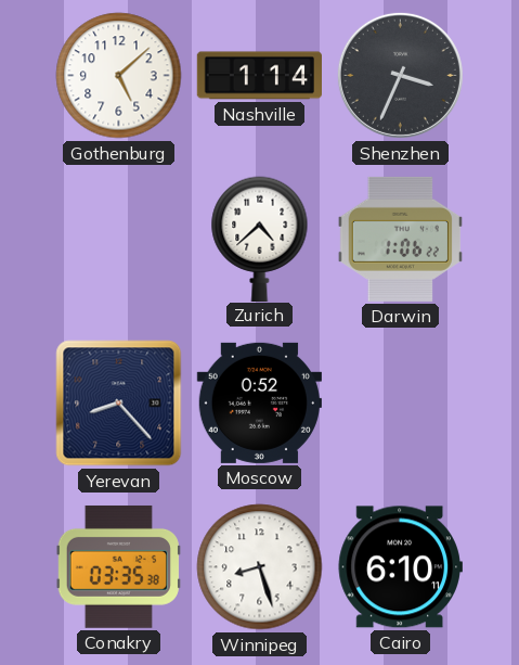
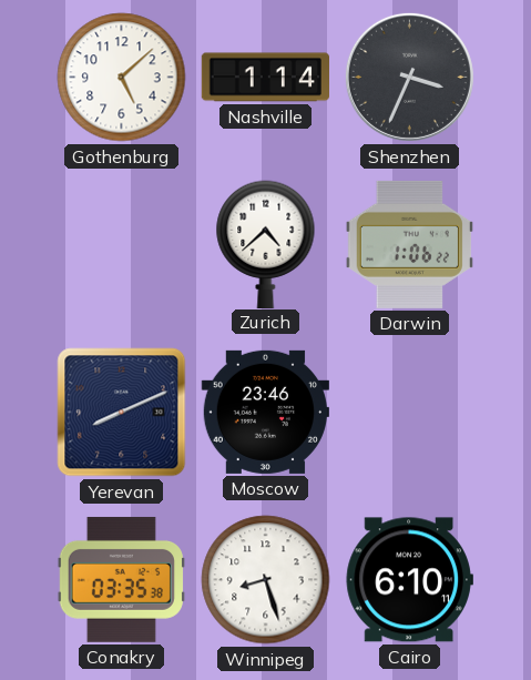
Yerevan: 8:23 -> 8:11 (122, 413)
Moscow: 0:52 -> 23:46 (265, 412)
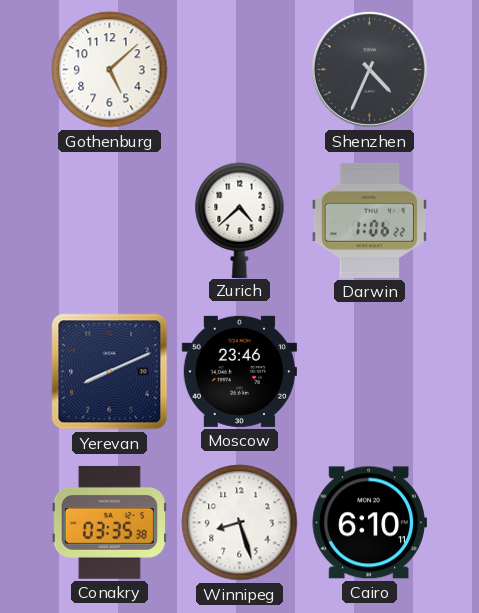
Nashville: 1:14 -> none (265, 78)
Shenzhen: 3:34 -> 4:34 (369, 69)
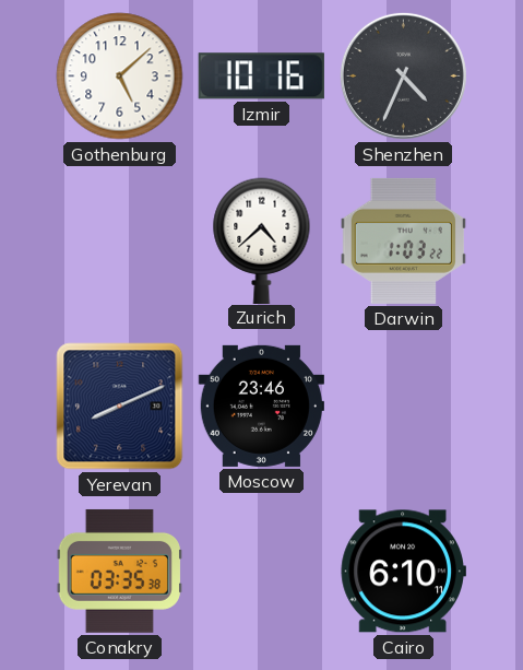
Izmir: none -> 10:16 (261, 77)
Darwin: 1:06 -> 1:03 (403, 240)
Winnipeg: 8:27 -> none (240, 523)
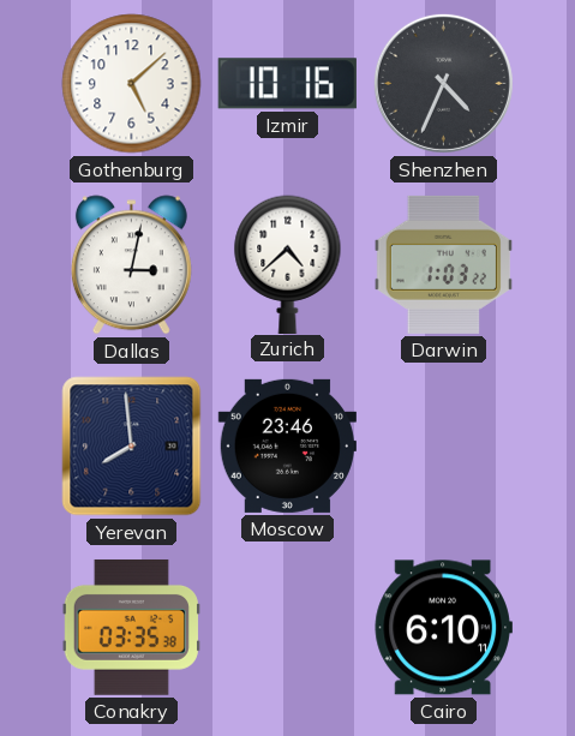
Dallas: none -> 3:02 (131, 265)
Yerevan: 8:11 -> 7:59 (132, 447)
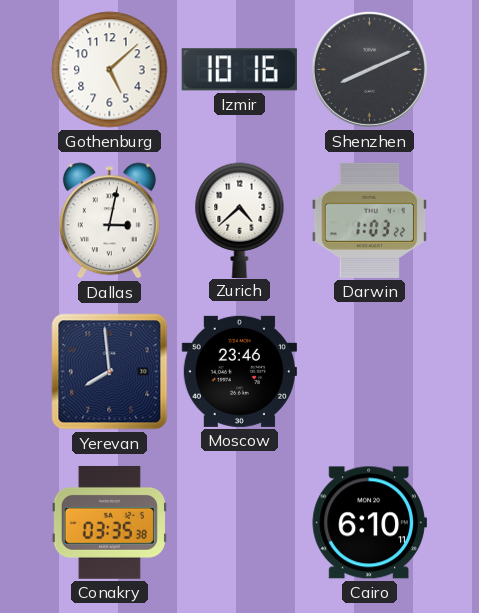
Shenzhen: 4:34 -> 8:11 (369, 69)
